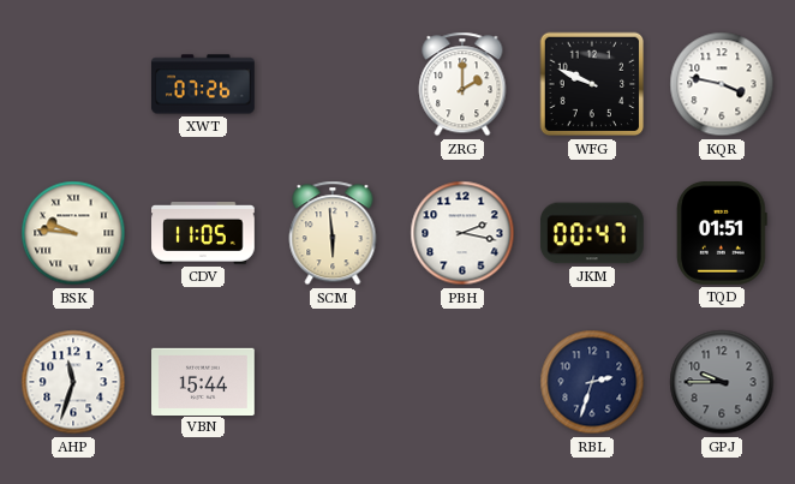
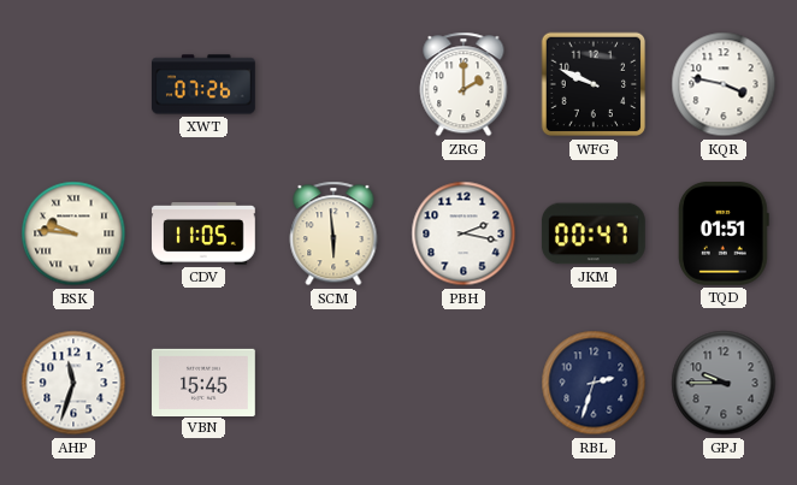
VBN: 15:44 -> 15:45 (205, 382)
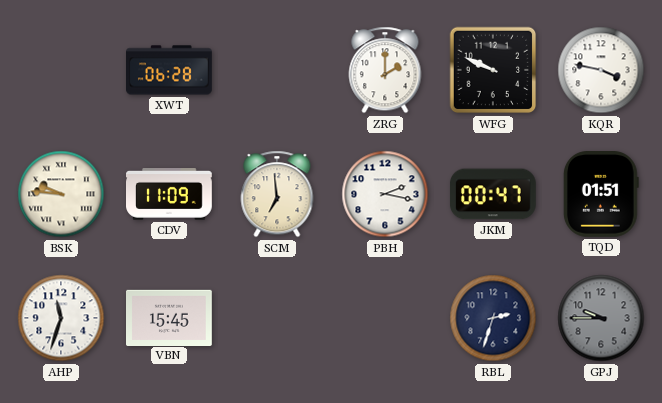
XWT: 07:26 -> 06:28 (170, 70)
CDV: 11:05 -> 11:09 (170, 195)
SCM: 5:59 -> 6:59 (277, 194)
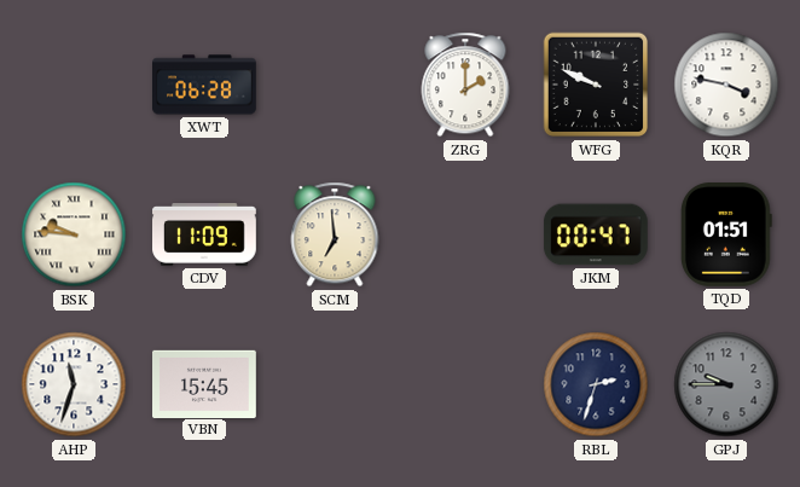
PBH: 2:17 -> none (385, 194)
